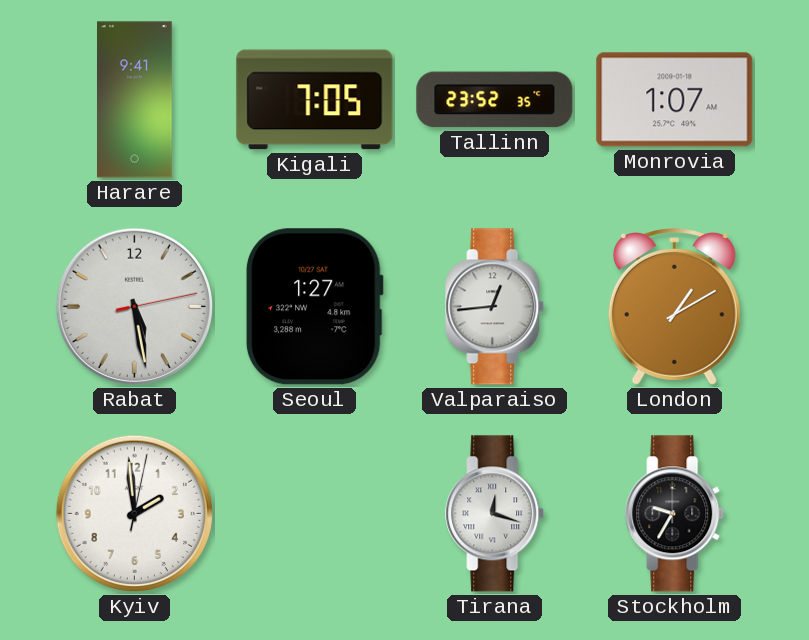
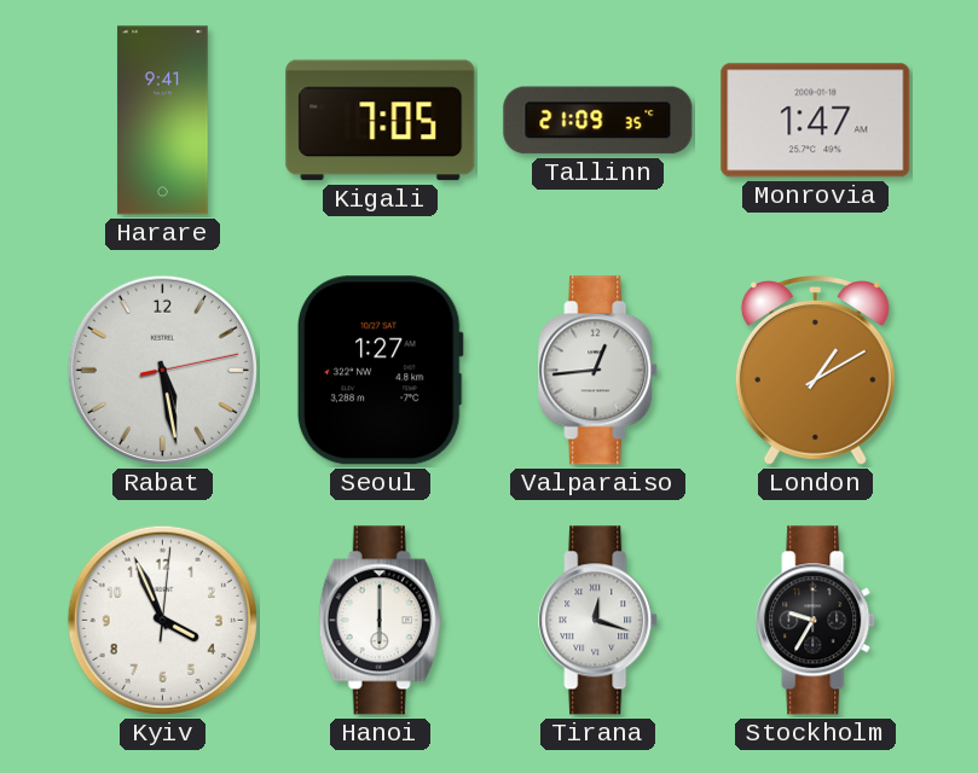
Tallinn: 23:52 -> 21:09 (598, 121)
Monrovia: 1:07 -> 1:47 (816, 121)
Kyiv: 1:59 -> 3:56 (162, 620)
Hanoi: none -> 6:00 (381, 621)
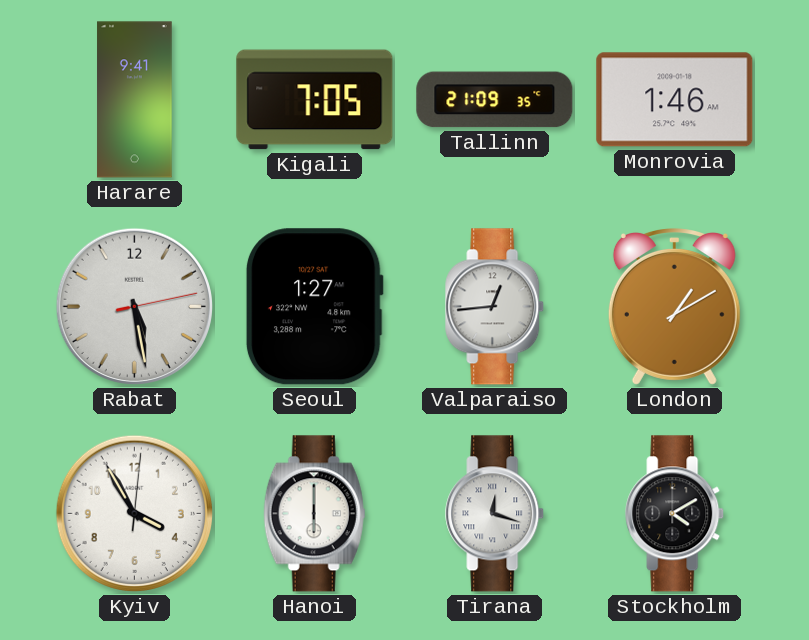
Monrovia: 1:47 -> 1:46 (675, 100)
Kyiv: 3:56 -> 3:55 (134, 513)
Stockholm: 9:35 -> 4:10 (675, 514)
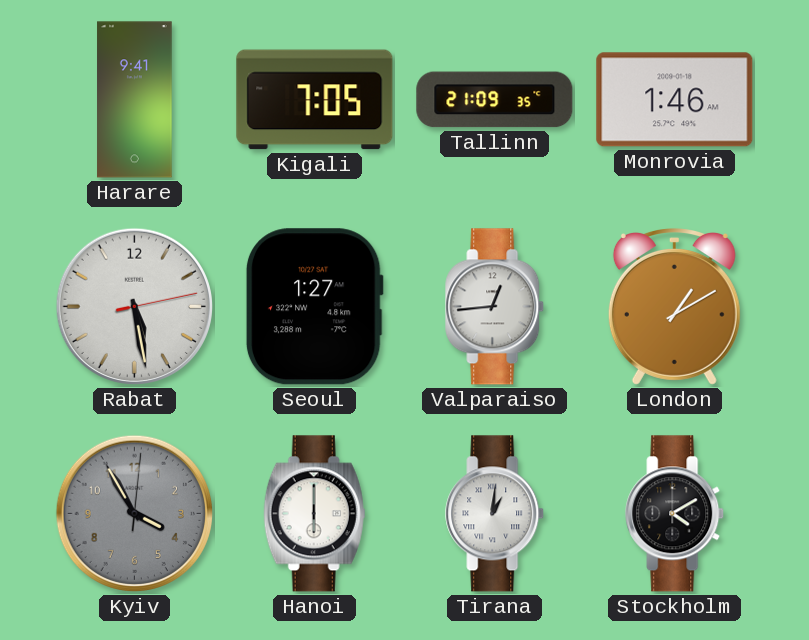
Kyiv dial: white -> grey (134, 513)
Tirana: 12:18 -> 1:01 (495, 514)
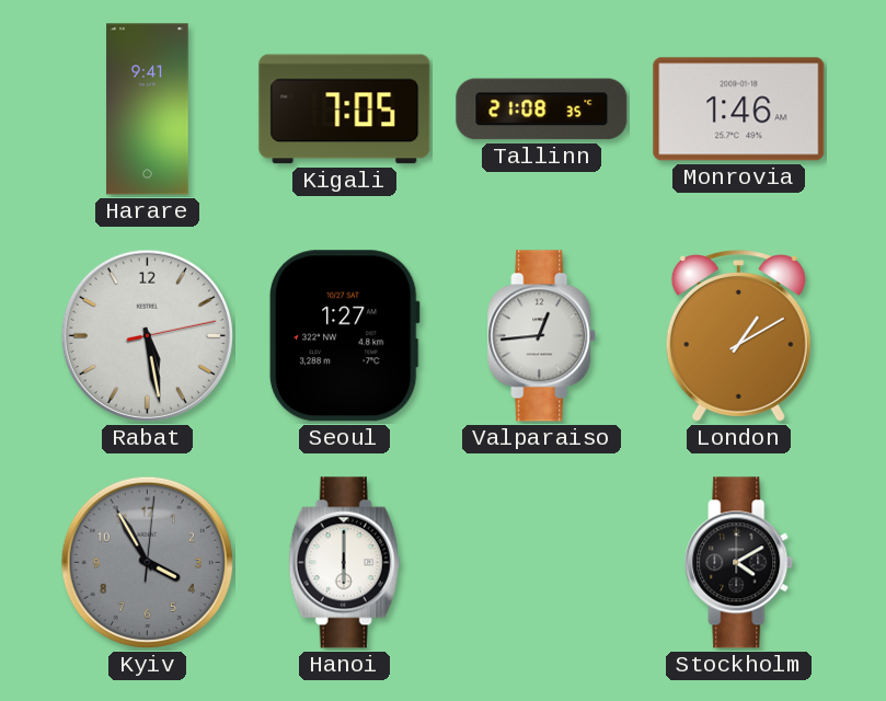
Tallinn: 21:09 -> 21:08 (542, 110)
Tirana: 1:01 -> none (495, 514)
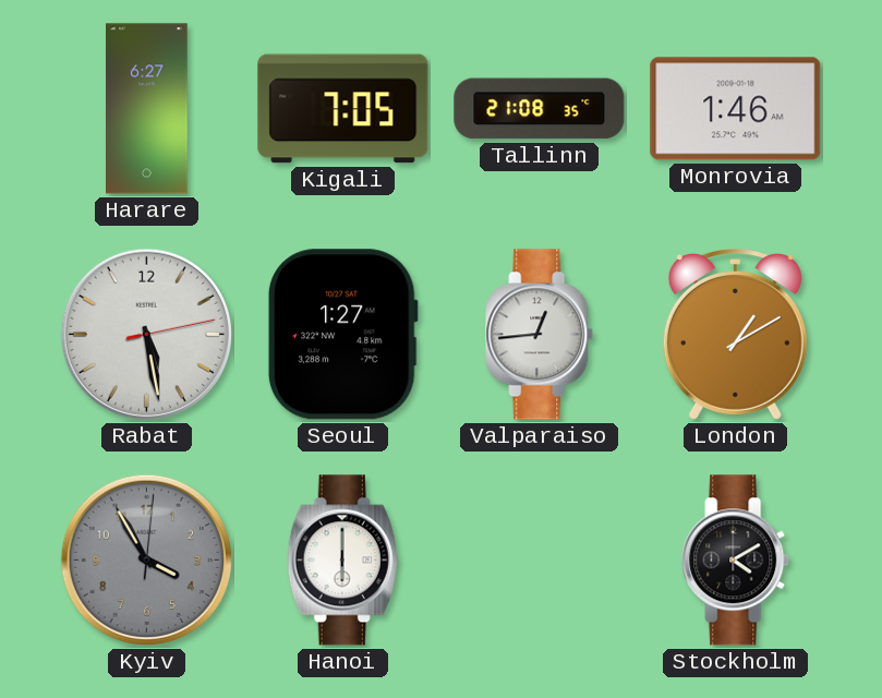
Harare: 9:41 -> 6:27 (147, 109)
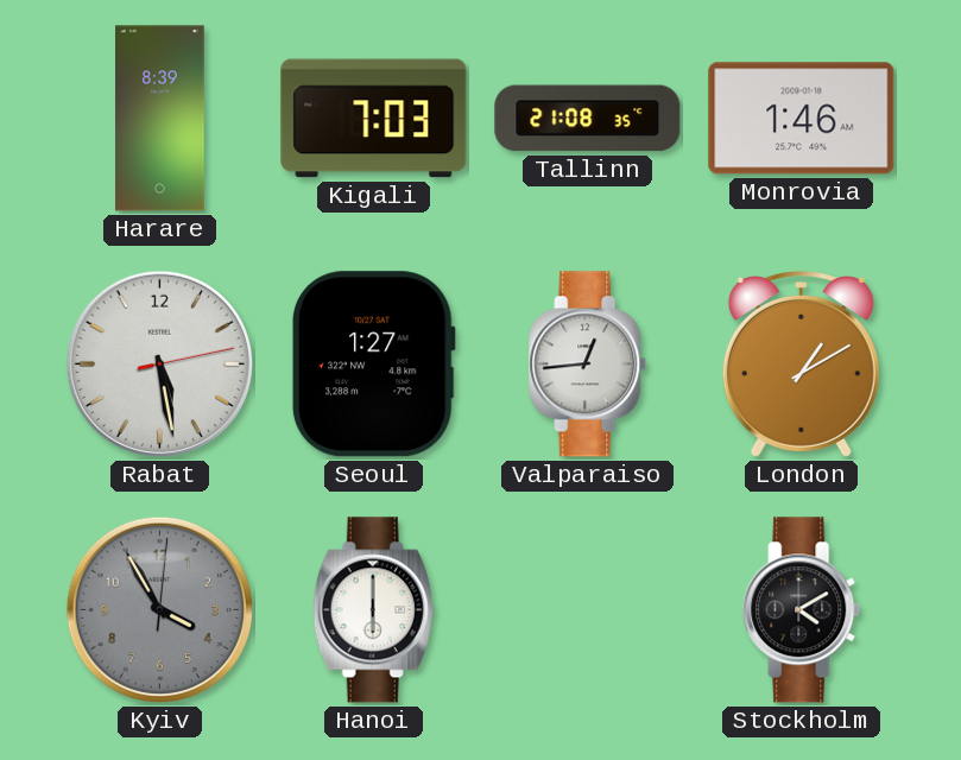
Harare: 6:27 -> 8:39 (160, 119)
Kigali: 7:05 -> 7:03 (374, 119)
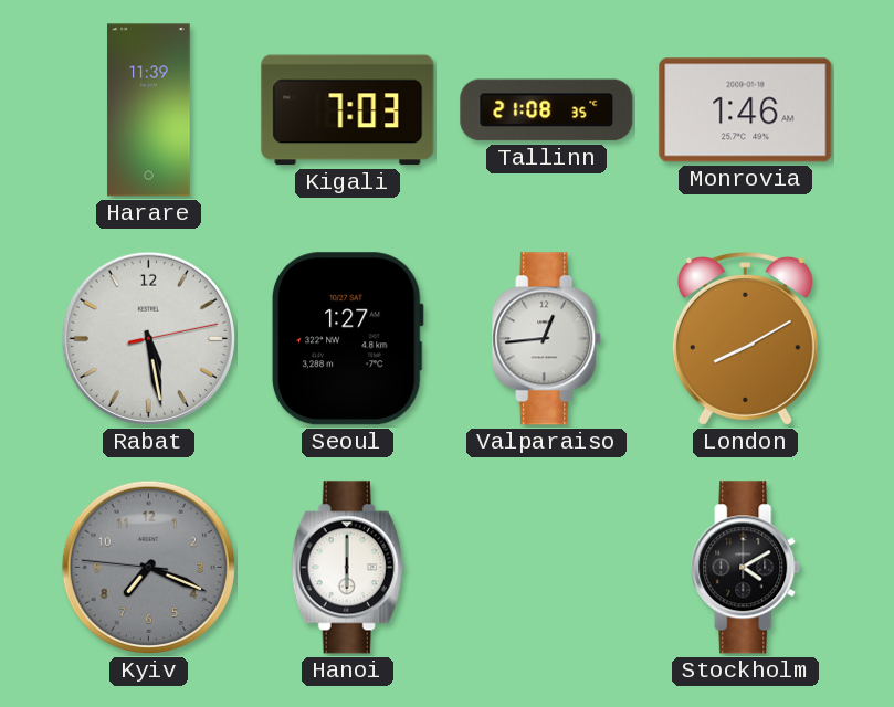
Harare: 8:39 -> 11:39 (149, 110)
London: 1:10 -> 8:10 (745, 339)
Kyiv: 3:55 -> 7:18 (148, 567)
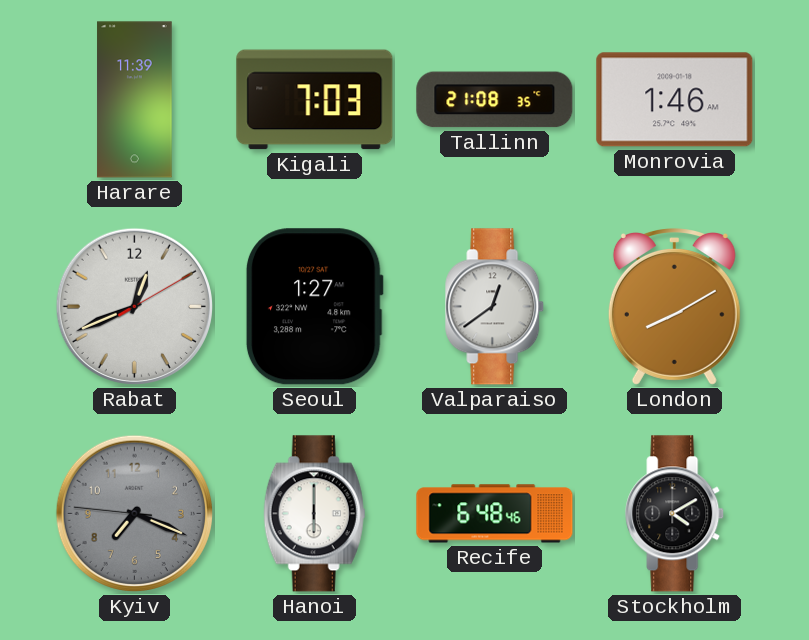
Rabat: 5:28 -> 12:41 (134, 306)
Valparaiso: 12:44 -> 12:39 (495, 307)
Recife: none -> 6:48 (495, 514)
